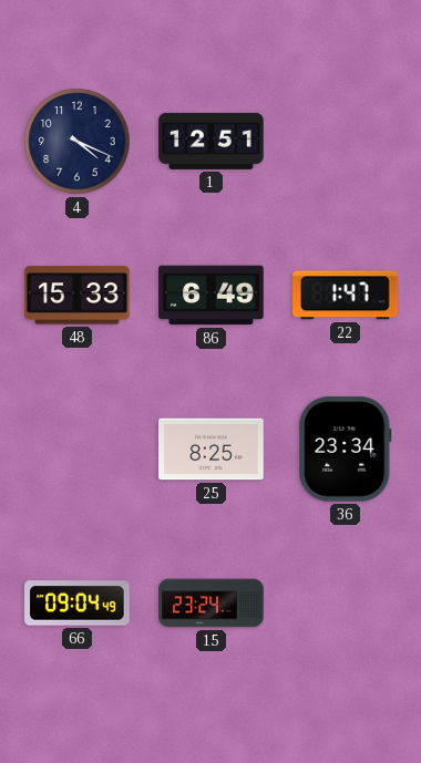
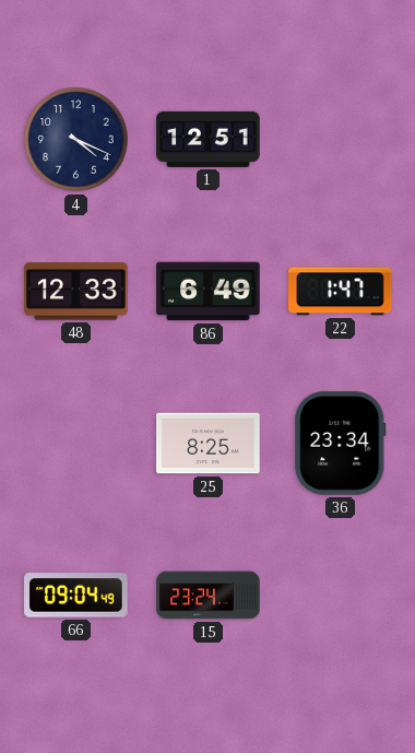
48: 15:33 -> 12:33 (76, 292)
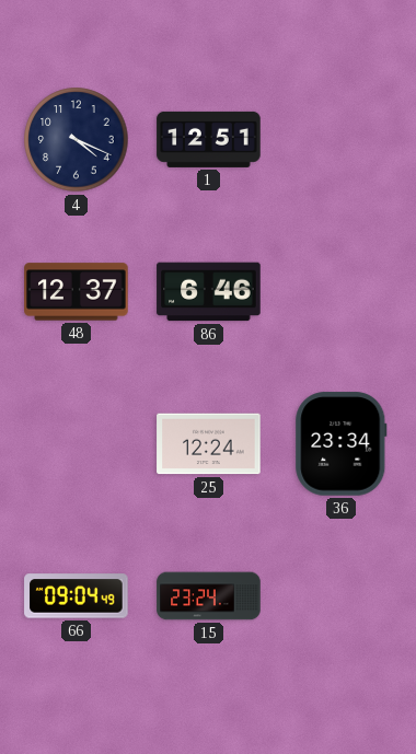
48: 12:33 -> 12:37 (77, 292)
86: 6:49 -> 6:46 (209, 292)
22: 1:47 -> none (341, 292)
25: 8:25 -> 12:24 (209, 444)
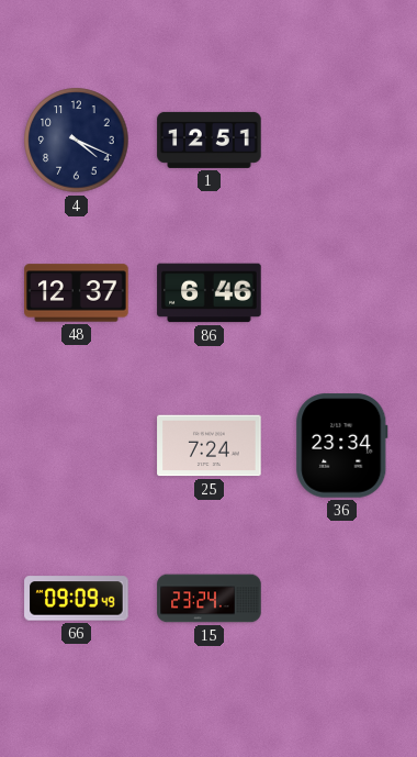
25: 12:24 -> 7:24 (210, 446)
66: 09:04 -> 09:09 (77, 599)
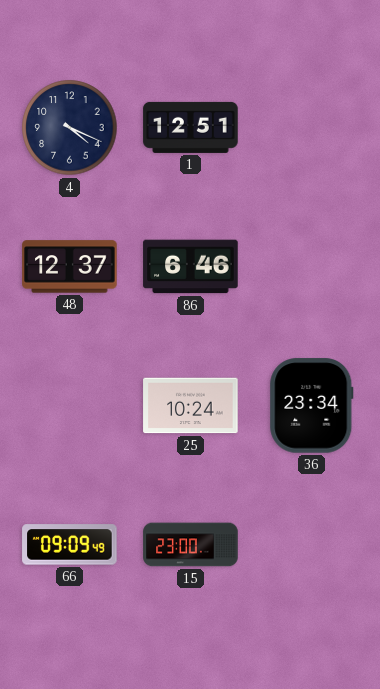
25: 7:24 -> 10:24 (191, 406)
15: 23:24 -> 23:00 (191, 545)
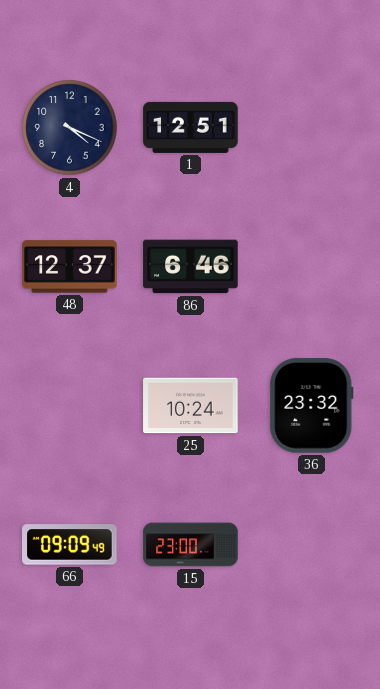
36: 23:34 -> 23:32 (312, 406)
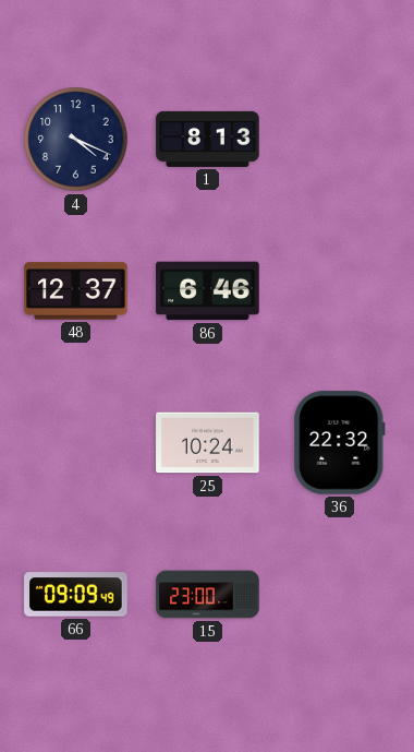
1: 12:51 -> 8:13 (208, 139)
36: 23:32 -> 22:32 (340, 443)
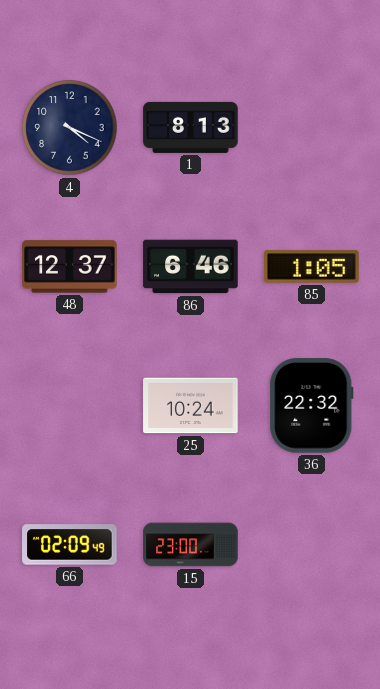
85: none -> 1:05 (312, 267)
66: 09:09 -> 02:09 (70, 545)
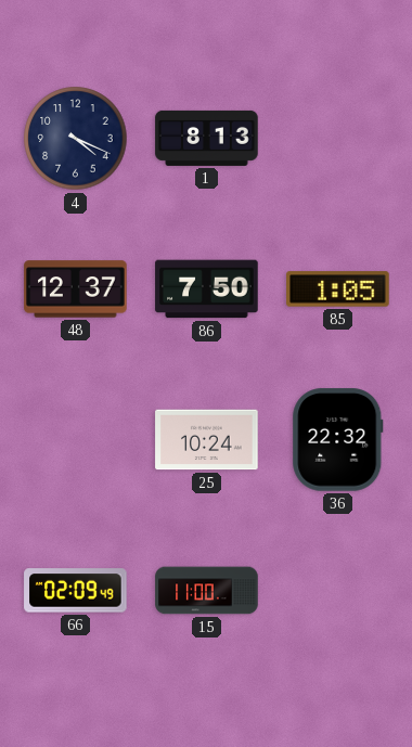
86: 6:46 -> 7:50 (207, 289)
15: 23:00 -> 11:00 (207, 591)
